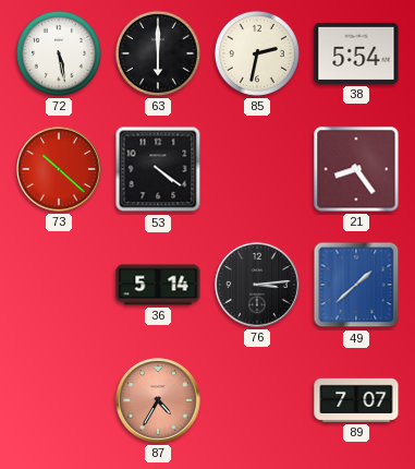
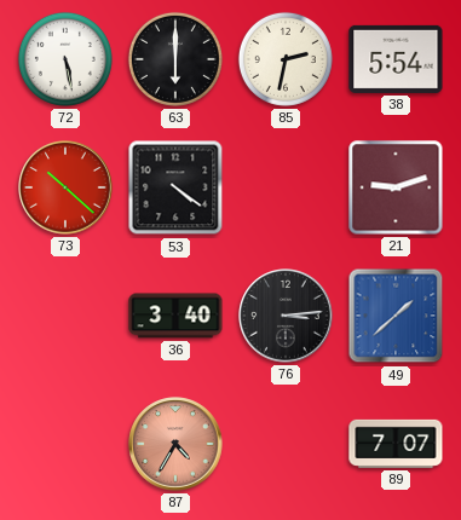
21: 8:24 -> 9:12 (396, 187)
36: 5:14 -> 3:40 (175, 316)
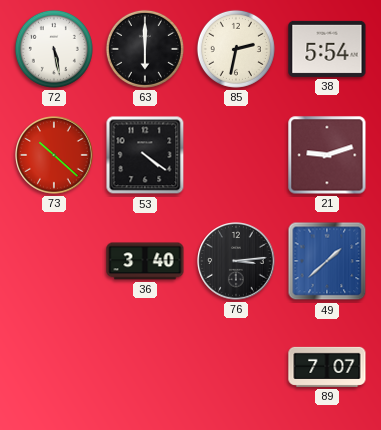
87: 4:35 -> none (175, 444)
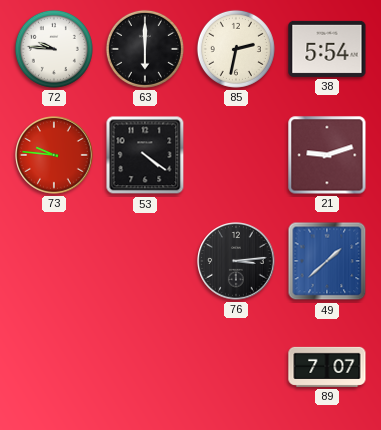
72: 5:28 -> 9:46 (54, 49)
73: 10:22 -> 9:46 (54, 155)
36: 3:40 -> none (145, 261)
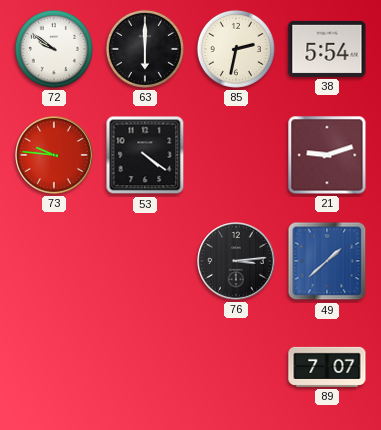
72: 9:46 -> 9:51 (54, 49)
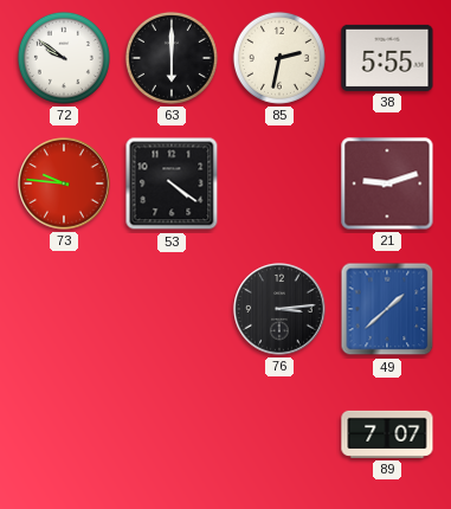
38: 5:54 -> 5:55 (387, 58)
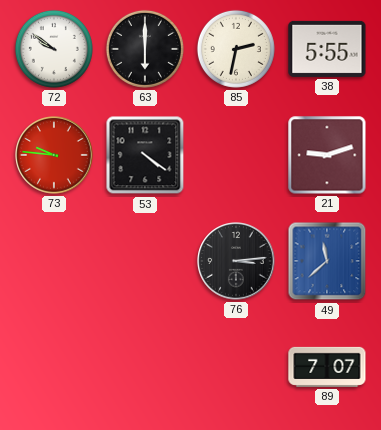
49: 1:38 -> 11:38 (327, 261)
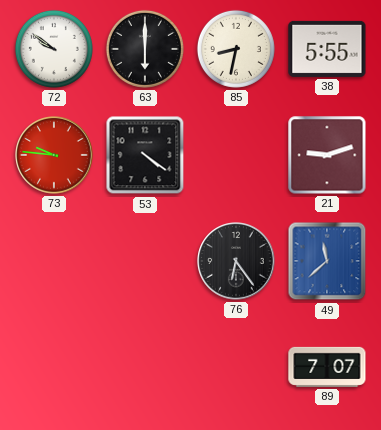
85: 2:32 -> 8:32 (236, 49)
76: 3:14 -> 6:24 (236, 261)
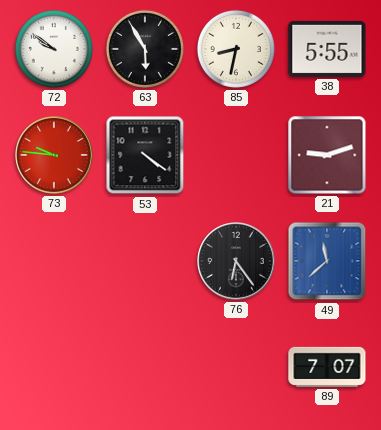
63: 6:00 -> 5:55 (145, 49)
